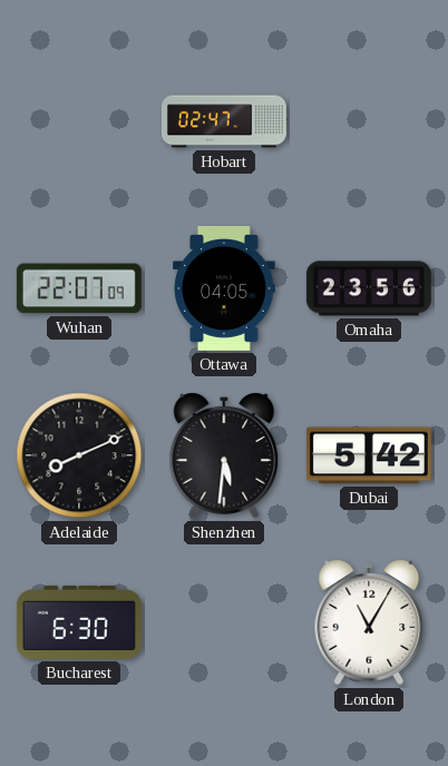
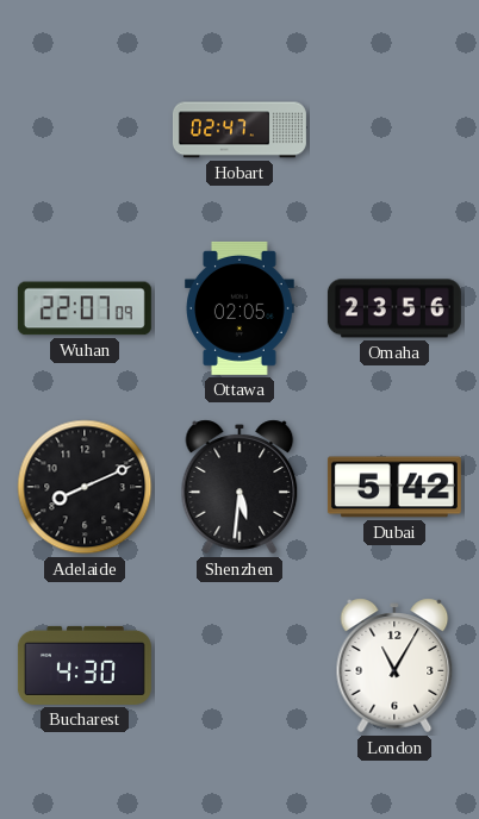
Ottawa: 04:05 -> 02:05 (241, 308)
Bucharest: 6:30 -> 4:30 (85, 665)
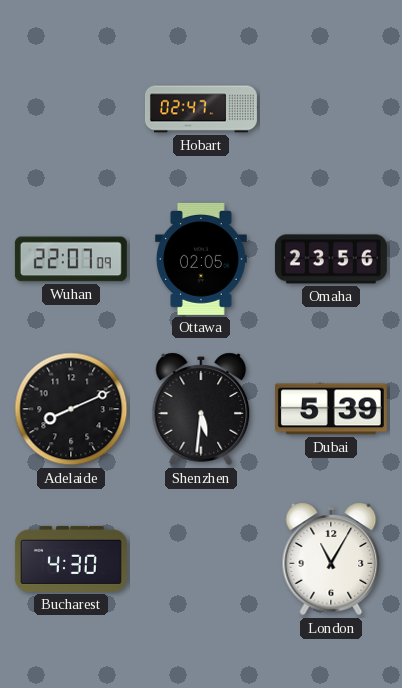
Dubai: 5:42 -> 5:39 (331, 409)
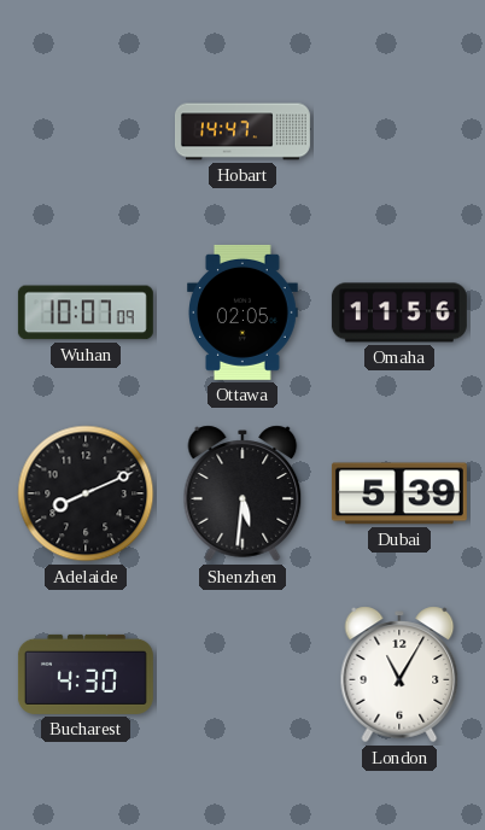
Hobart: 02:47 -> 14:47 (242, 131)
Wuhan: 22:07 -> 10:07 (86, 312)
Omaha: 23:56 -> 11:56 (399, 312)
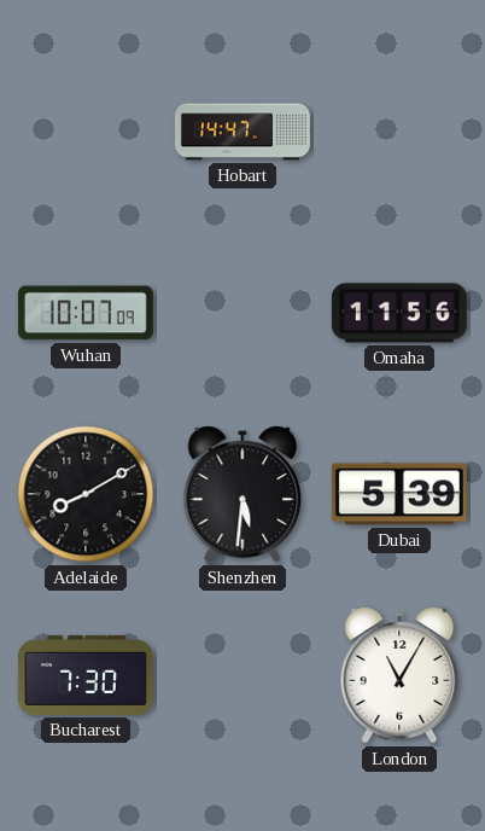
Ottawa: 02:05 -> none (244, 312)
Adelaide: 8:11 -> 8:10 (86, 494)
Bucharest: 4:30 -> 7:30 (86, 675)
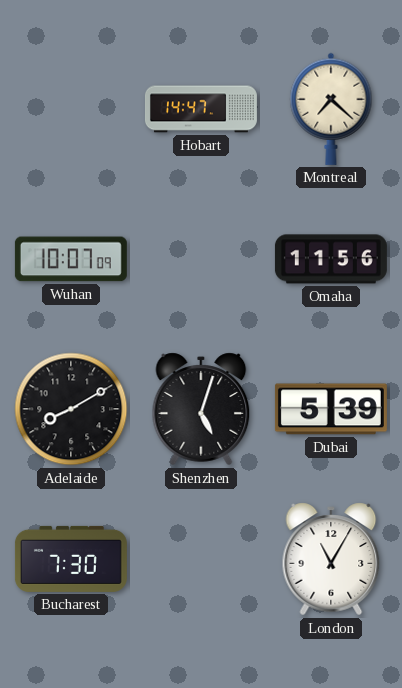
Montreal: none -> 7:22 (331, 109)
Shenzhen: 5:31 -> 5:03 (201, 409)
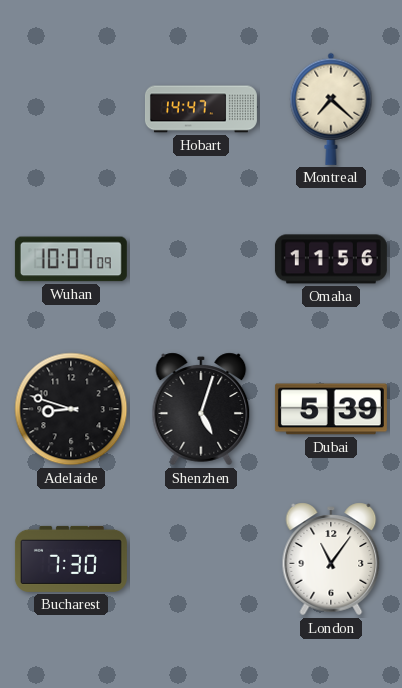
Adelaide: 8:10 -> 8:48 (71, 409)
London: 11:05 -> 11:06 (331, 559)
